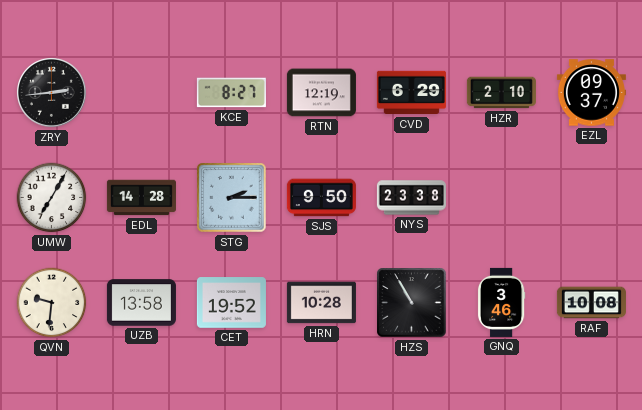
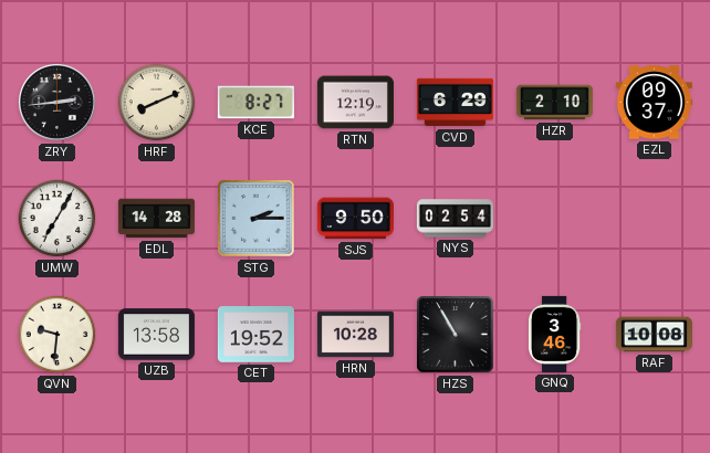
HRF: none -> 8:11 (157, 103)
NYS: 23:38 -> 02:54 (455, 219)
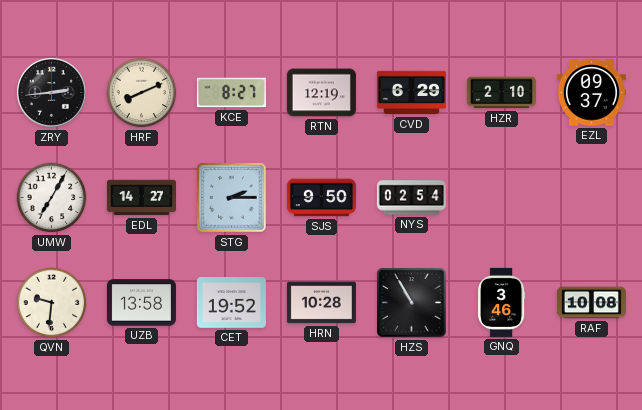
EDL: 14:28 -> 14:27 (141, 198)
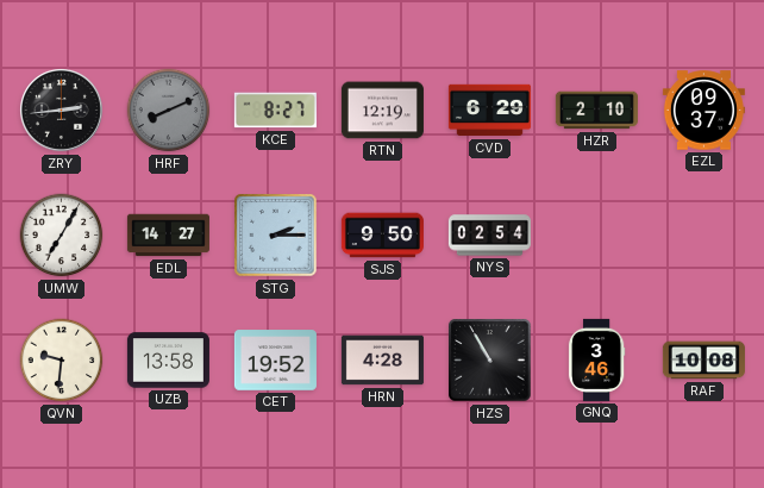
HRF dial: cream -> grey (169, 111)
HRN: 10:28 -> 4:28 (382, 361)
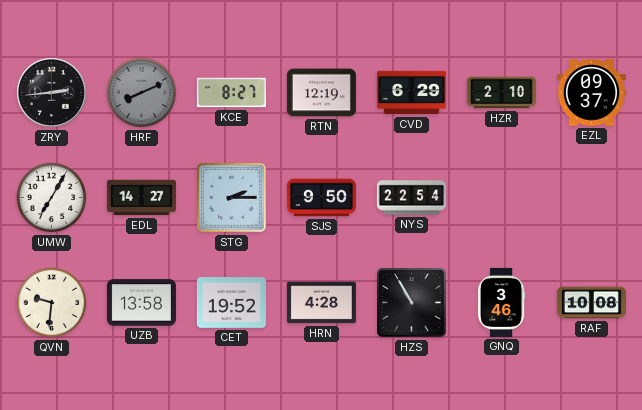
NYS: 02:54 -> 22:54 (411, 198)
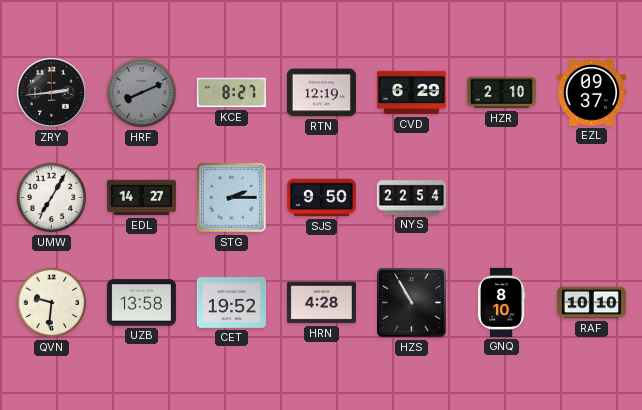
GNQ: 3:46 -> 8:10 (501, 302)
RAF: 10:08 -> 10:10 (591, 303)
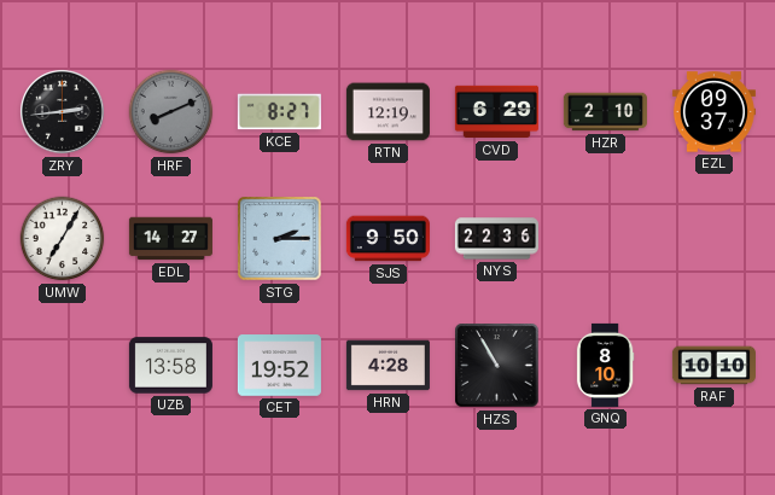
NYS: 22:54 -> 22:36 (496, 239)
QVN: 9:31 -> none (52, 303)
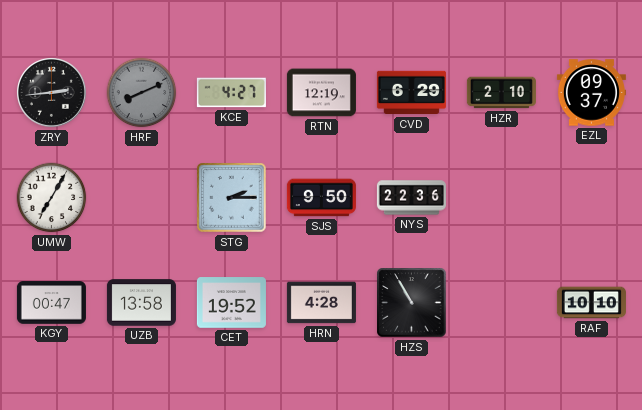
KCE: 8:27 -> 4:27 (231, 93)
EDL: 14:27 -> none (170, 239)
KGY: none -> 00:47 (51, 303)
GNQ: 8:10 -> none (605, 365)
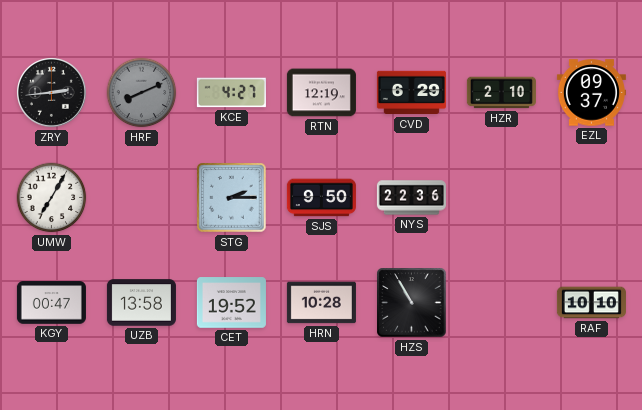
HRN: 4:28 -> 10:28 (321, 303)
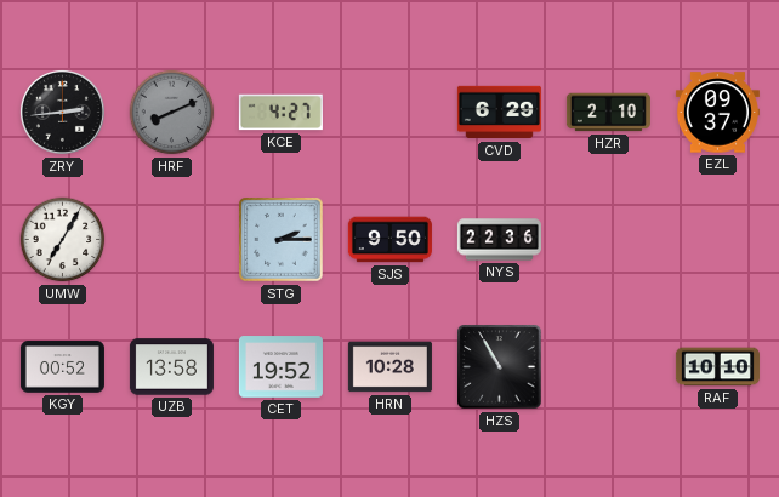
RTN: 12:19 -> none (321, 93)
KGY: 00:47 -> 00:52 (62, 367)
